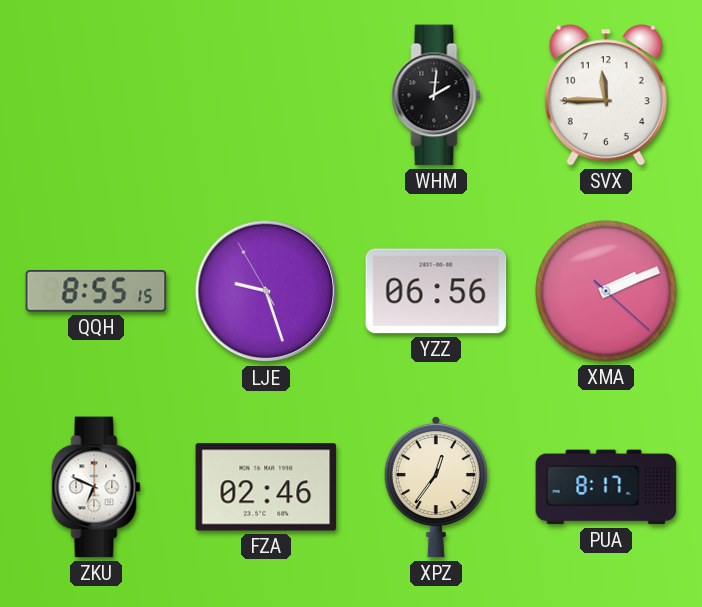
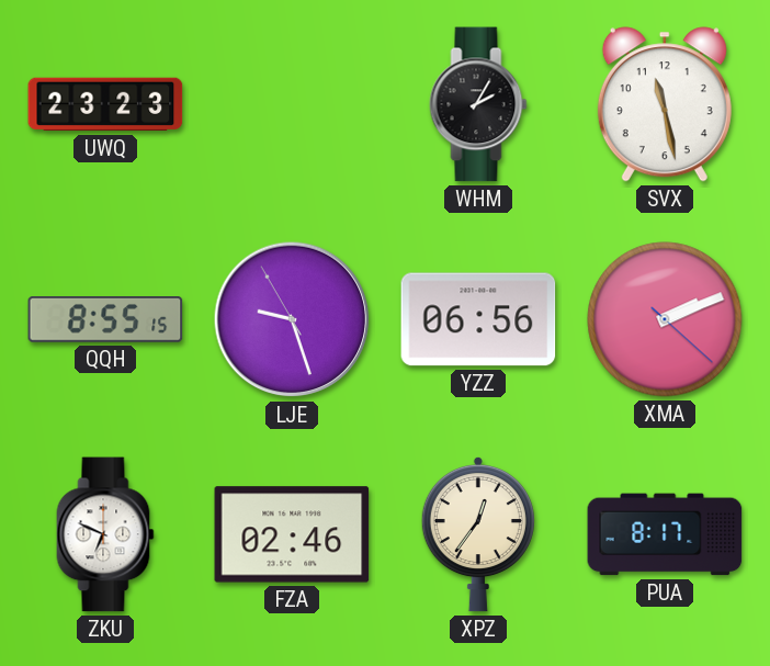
UWQ: none -> 23:23 (105, 104)
WHM: 2:01 -> 2:05 (478, 104)
SVX: 11:45 -> 11:28 (665, 104)
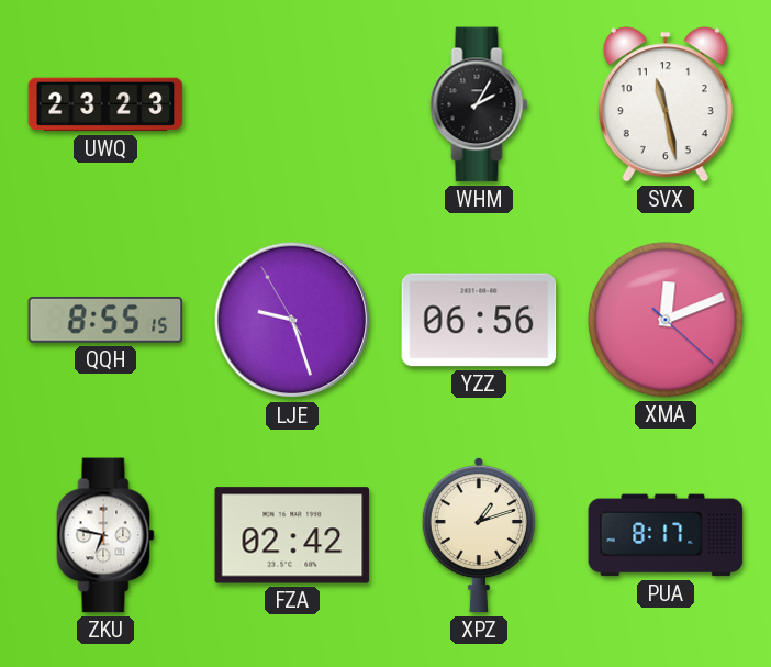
XMA: 2:11 -> 12:11 (666, 320)
ZKU: 6:49 -> 6:47 (105, 535)
FZA: 02:46 -> 02:42 (292, 535)
XPZ: 12:36 -> 1:12 (479, 535)
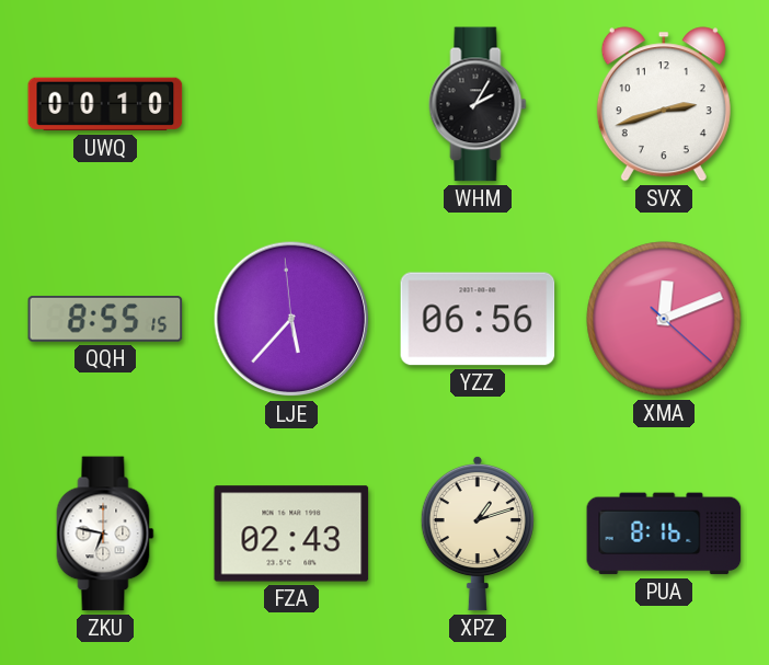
UWQ: 23:23 -> 00:10 (105, 104)
SVX: 11:28 -> 2:42 (664, 104)
LJE: 9:26 -> 5:36 (291, 319)
FZA: 02:42 -> 02:43 (291, 534)
PUA: 8:17 -> 8:16 (664, 534)
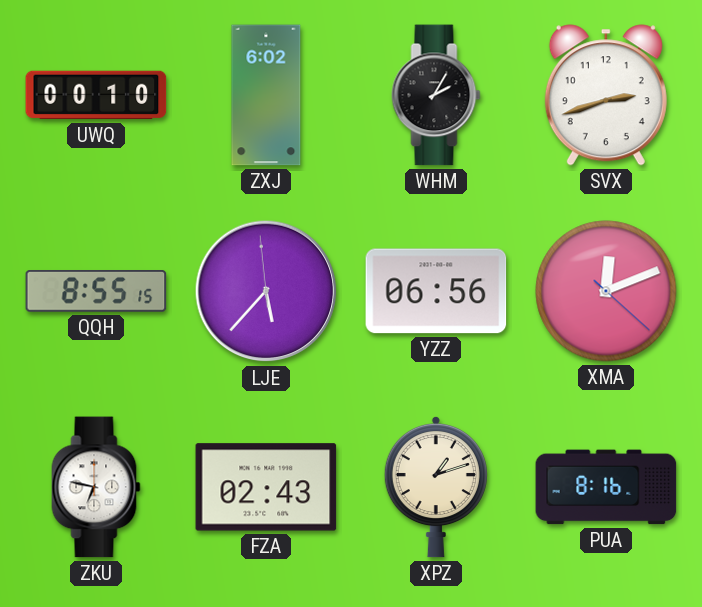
ZXJ: none -> 6:02 (266, 95)
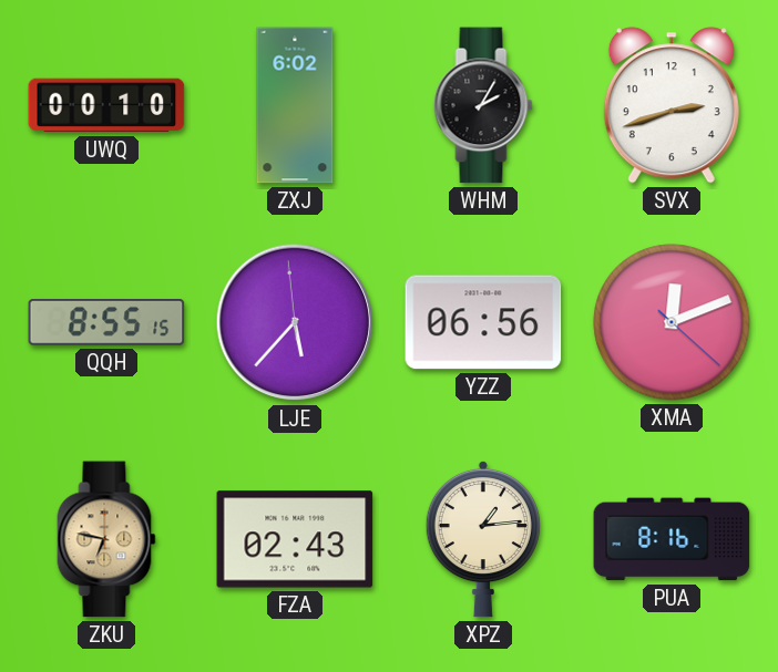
ZKU dial: white -> champagne (106, 539)
XPZ: 1:12 -> 1:14 (483, 539)
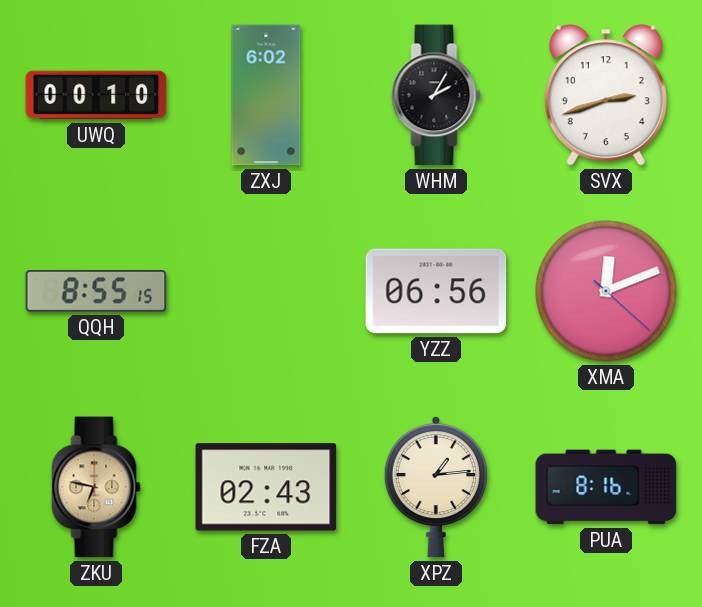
LJE: 5:36 -> none (295, 322)
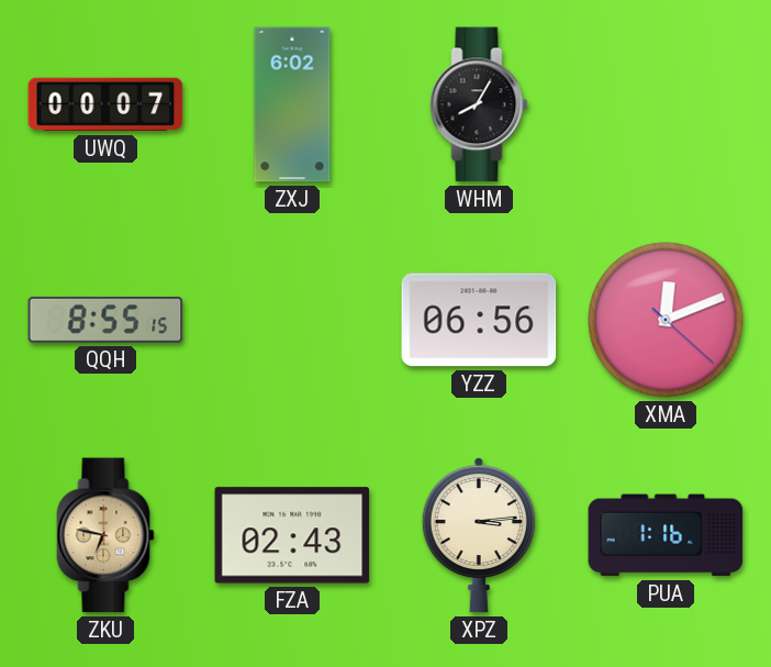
UWQ: 00:10 -> 00:07 (105, 104)
WHM: 2:05 -> 8:05 (479, 104)
SVX: 2:42 -> none (606, 95)
XPZ: 1:14 -> 3:14 (479, 535)
PUA: 8:16 -> 1:16 (666, 535)
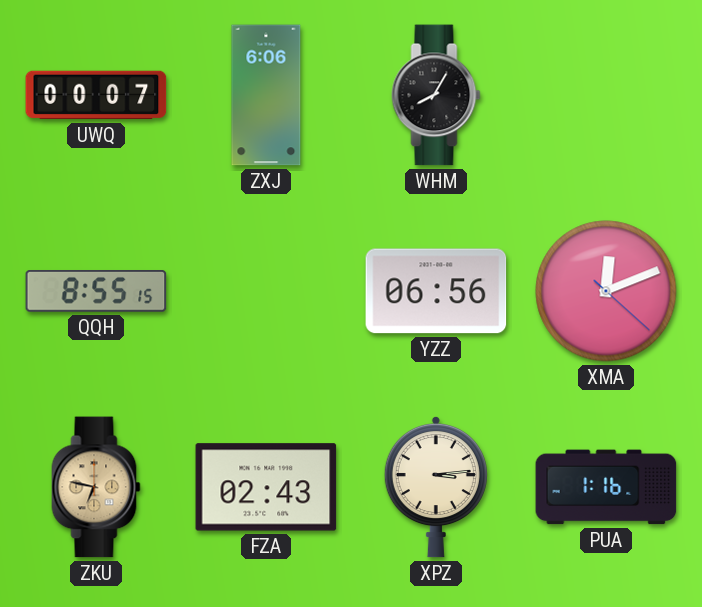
ZXJ: 6:02 -> 6:06 (266, 95)
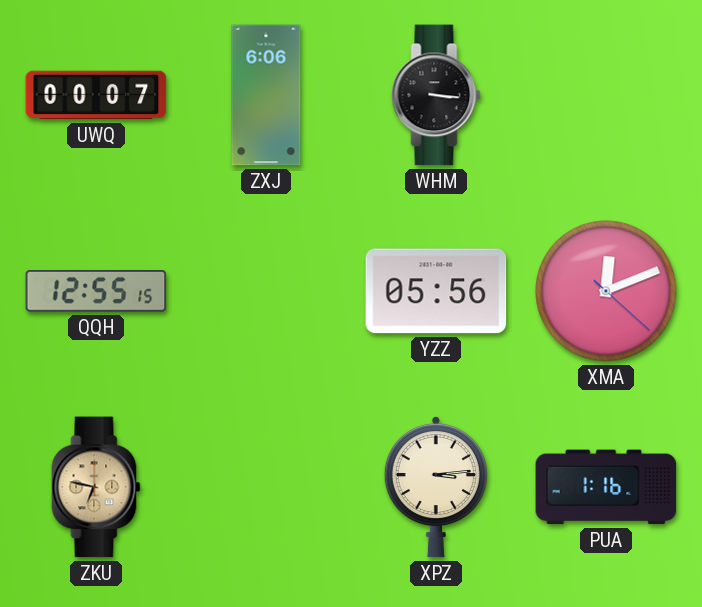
WHM: 8:05 -> 3:16 (436, 95)
QQH: 8:55 -> 12:55 (96, 292)
YZZ: 06:56 -> 05:56 (436, 291)
FZA: 02:43 -> none (266, 487)
